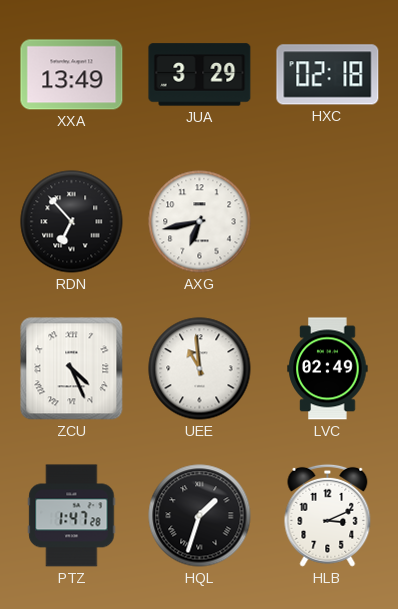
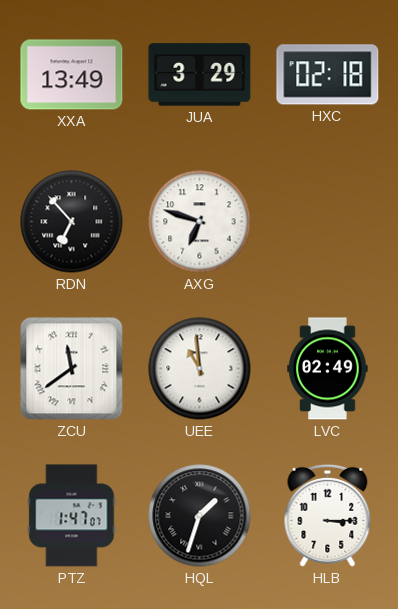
AXG: 6:43 -> 6:48 (200, 222)
ZCU: 4:26 -> 11:39 (72, 369)
PTZ: 1:47:28 -> 1:47:07 (72, 516)
HLB: 3:11 -> 3:15 (328, 515)
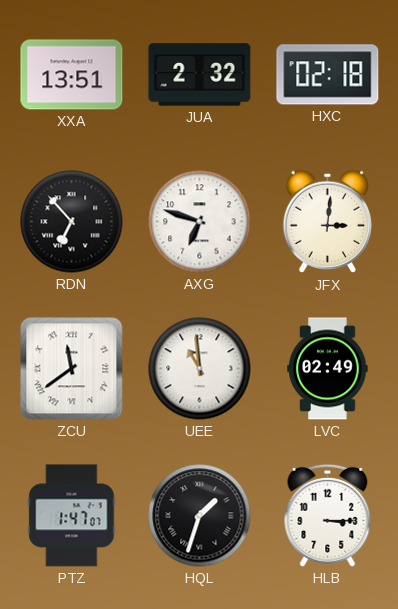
XXA: 13:49 -> 13:51 (72, 75)
JUA: 3:29 -> 2:32 (200, 75)
JFX: none -> 3:01 (328, 222)
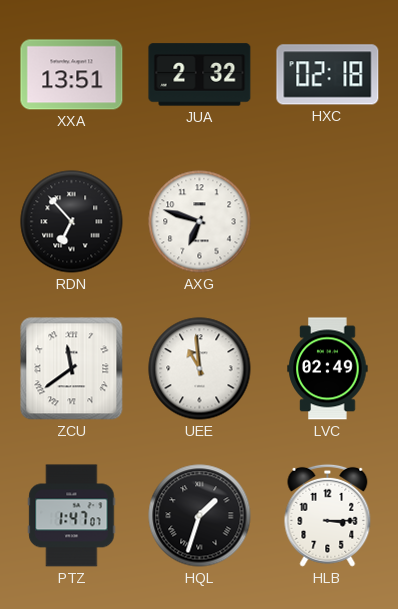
JFX: 3:01 -> none (328, 222)
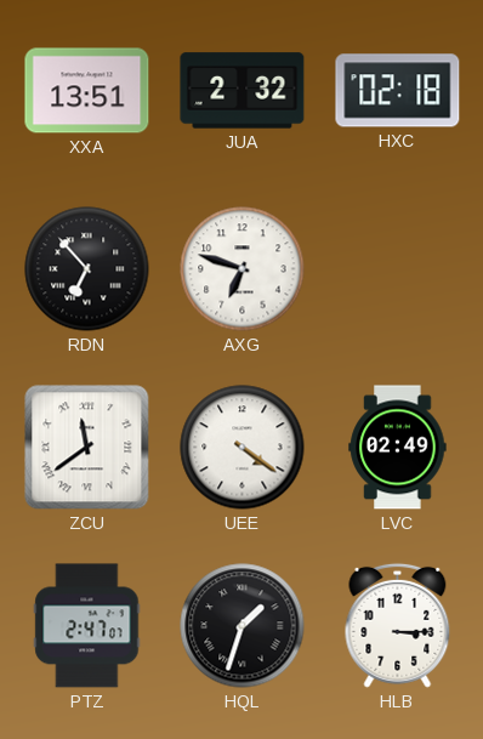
UEE: 10:59 -> 4:21 (243, 448)
PTZ: 1:47 -> 2:47 (87, 626)
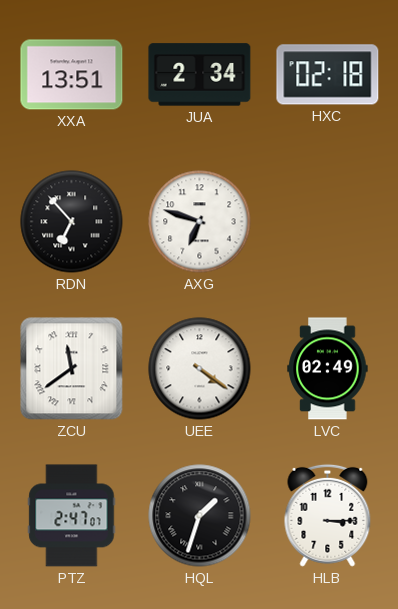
JUA: 2:32 -> 2:34 (200, 75)
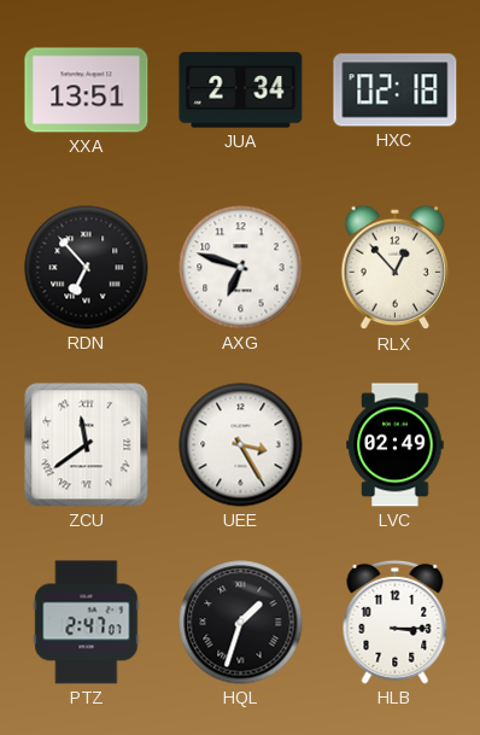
RLX: none -> 12:53 (396, 268)
UEE: 4:21 -> 3:25 (241, 445)
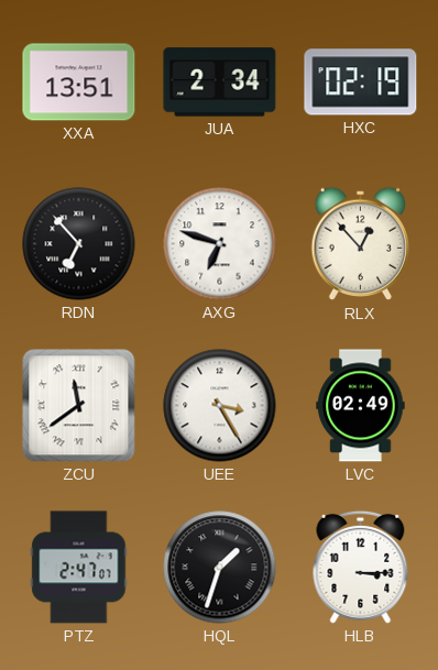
HXC: 02:18 -> 02:19 (361, 83)
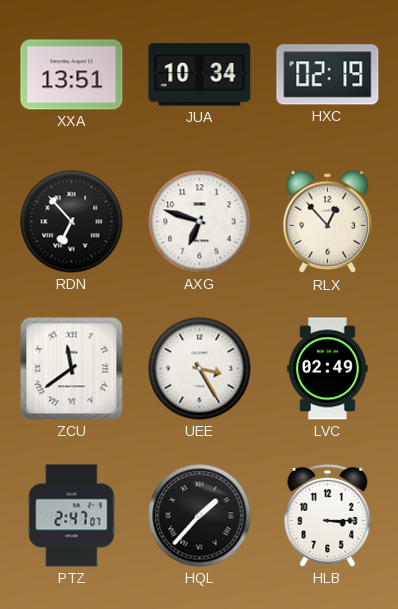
JUA: 2:34 -> 10:34 (200, 75)
HQL: 1:33 -> 1:37 (200, 516)
